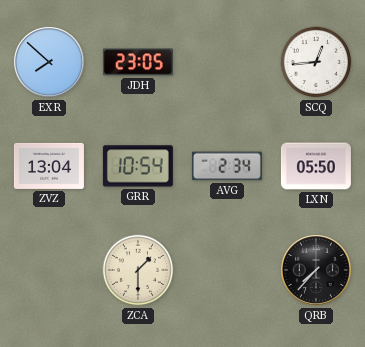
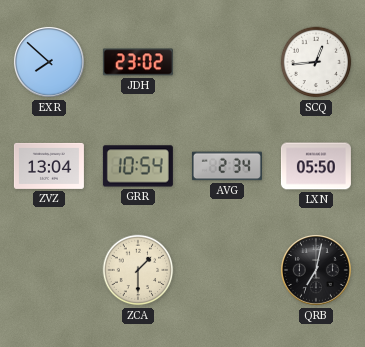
JDH: 23:05 -> 23:02 (138, 62)
QRB: 7:37 -> 7:02 (316, 270)
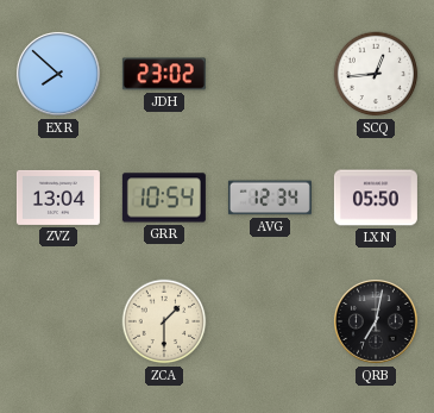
AVG: 2:34 -> 12:34 (270, 198)
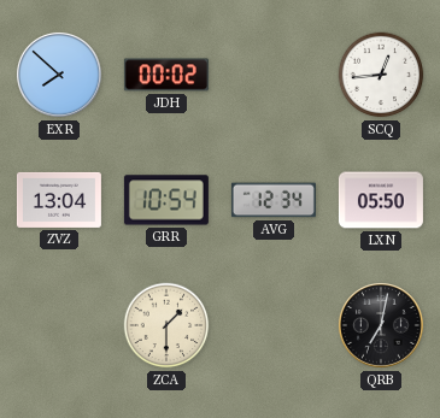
JDH: 23:02 -> 00:02 (166, 75)
